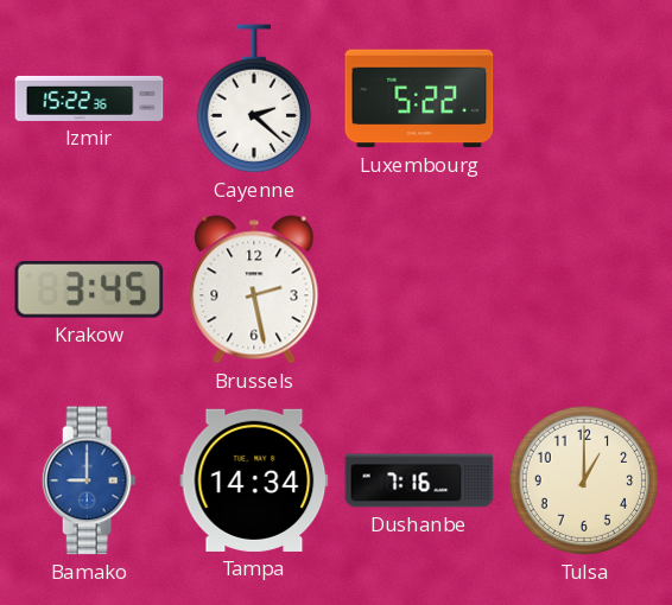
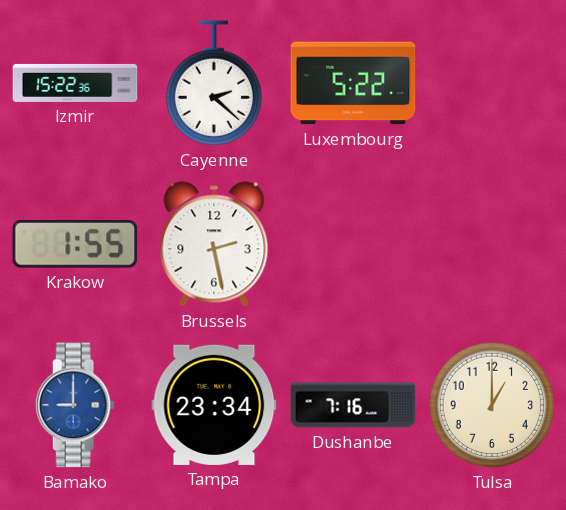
Krakow: 3:45 -> 1:55 (75, 245)
Tampa: 14:34 -> 23:34 (214, 405)
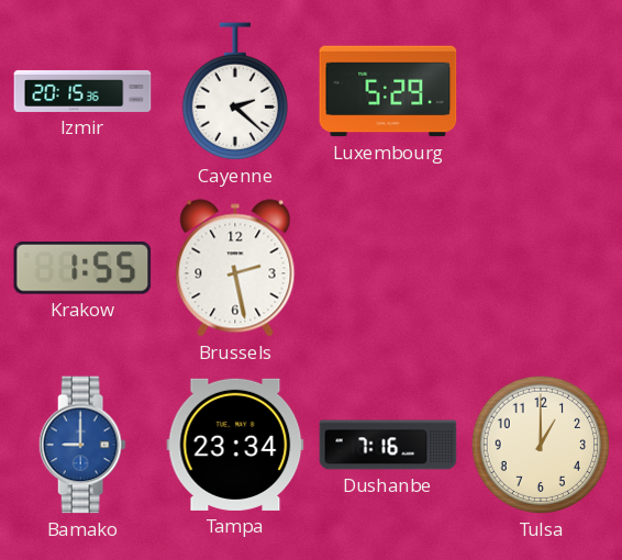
Izmir: 15:22 -> 20:15 (82, 91)
Luxembourg: 5:22 -> 5:29 (388, 91)
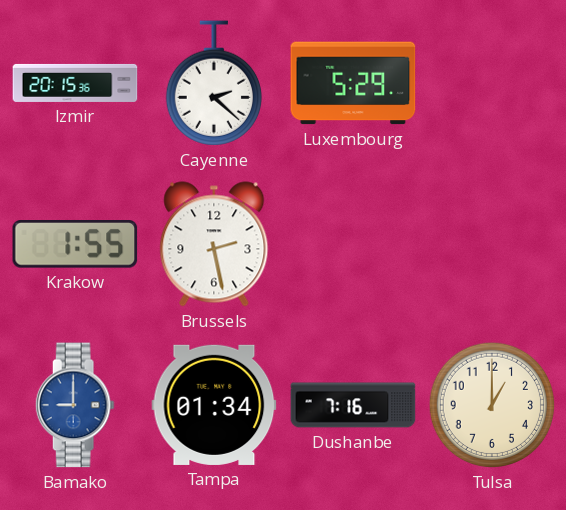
Tampa: 23:34 -> 01:34 (214, 405)
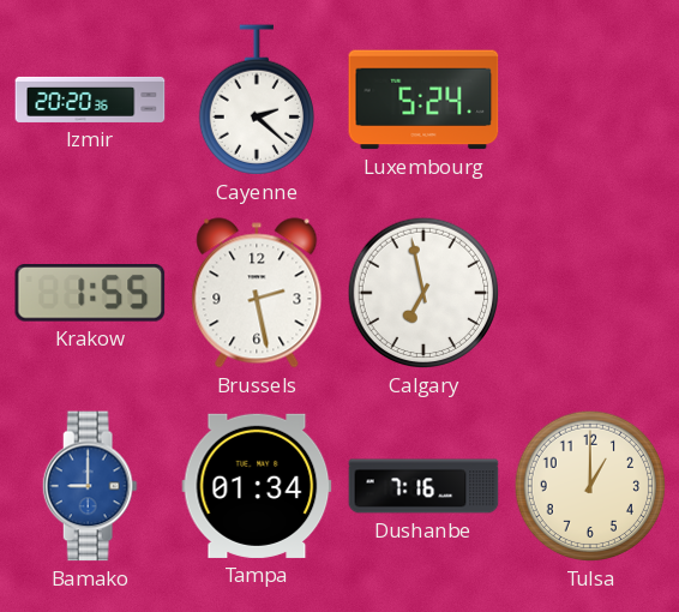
Izmir: 20:15 -> 20:20 (90, 100)
Luxembourg: 5:29 -> 5:24 (423, 100)
Calgary: none -> 6:58 (423, 293)
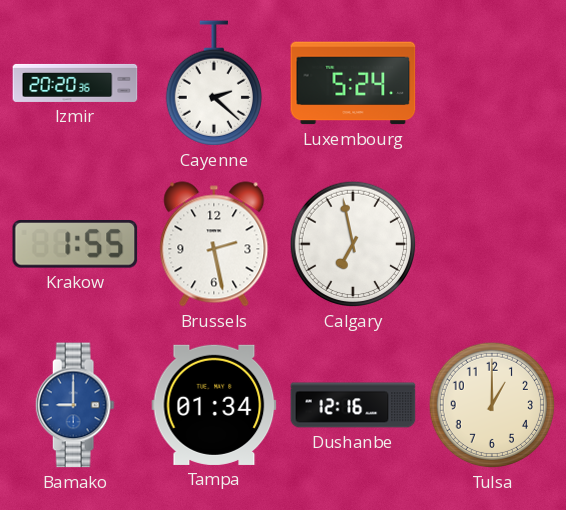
Dushanbe: 7:16 -> 12:16 (353, 405)
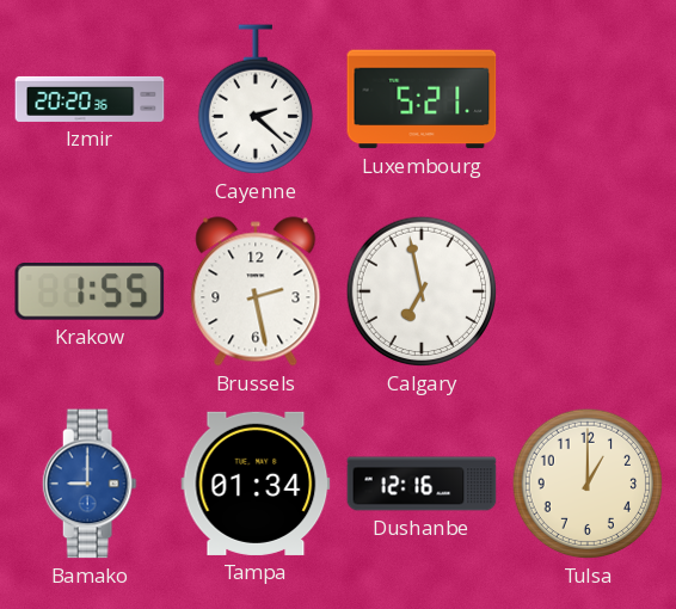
Luxembourg: 5:24 -> 5:21 (422, 99)
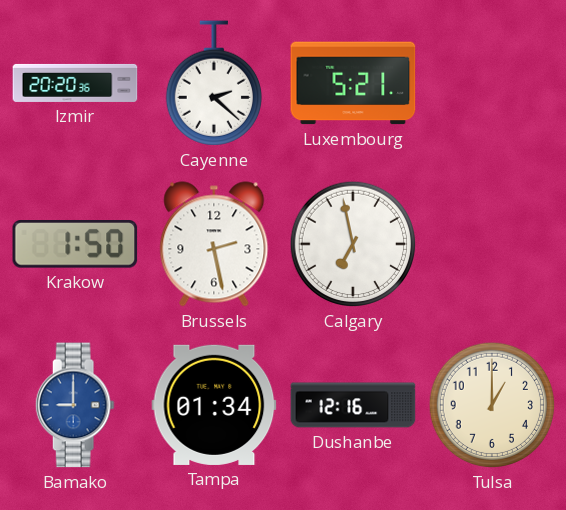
Krakow: 1:55 -> 1:50 (75, 245)
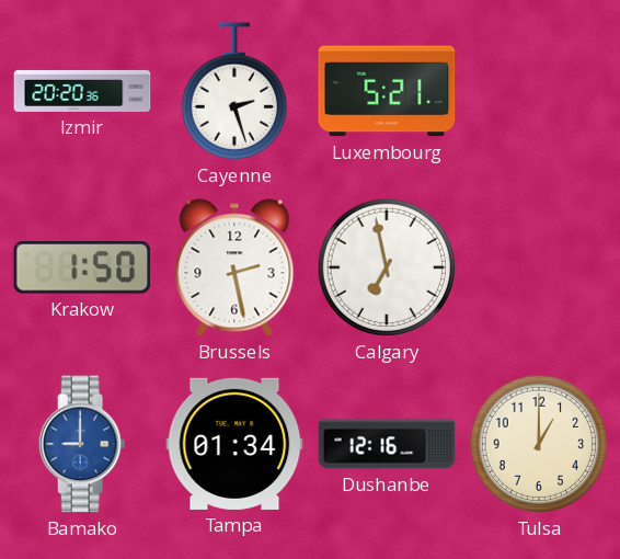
Cayenne: 2:22 -> 2:27 (233, 91)
